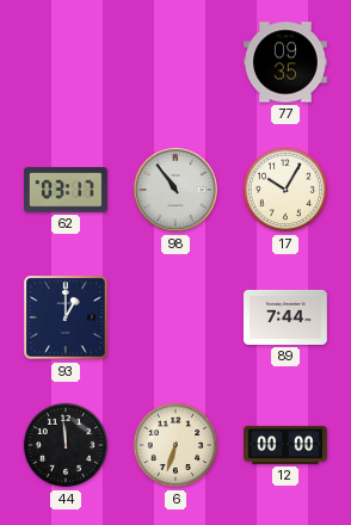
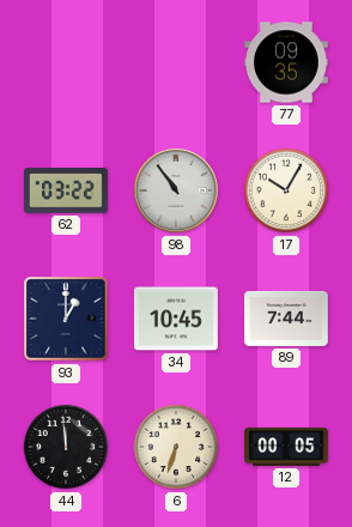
62: 03:17 -> 03:22 (67, 190)
34: none -> 10:45 (176, 319)
12: 00:00 -> 00:05 (287, 447)
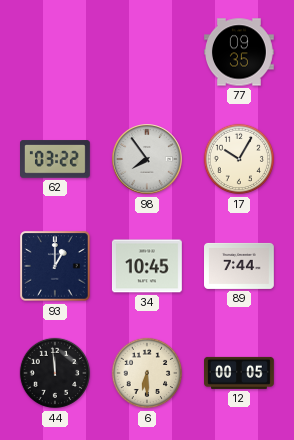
98: 10:54 -> 7:54 (147, 159)
6: 6:33 -> 6:30 (147, 373)
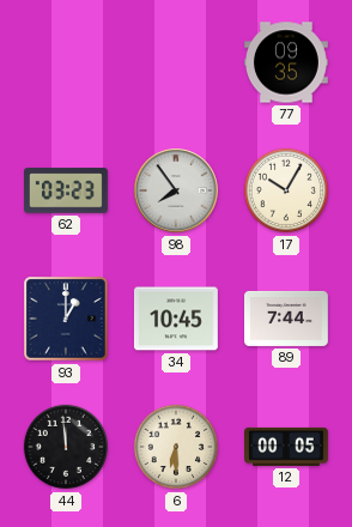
62: 03:22 -> 03:23 (67, 190)
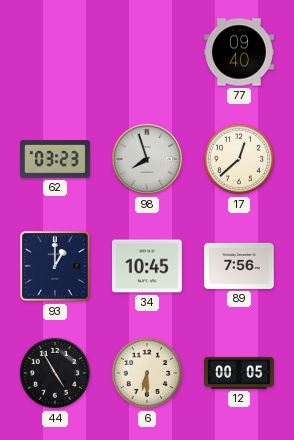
77: 09:35 -> 09:40 (240, 52)
98: 7:54 -> 7:57 (147, 159)
17: 10:05 -> 12:38 (239, 159)
89: 7:44 -> 7:56 (240, 266)
44: 11:59 -> 4:55 (55, 373)
